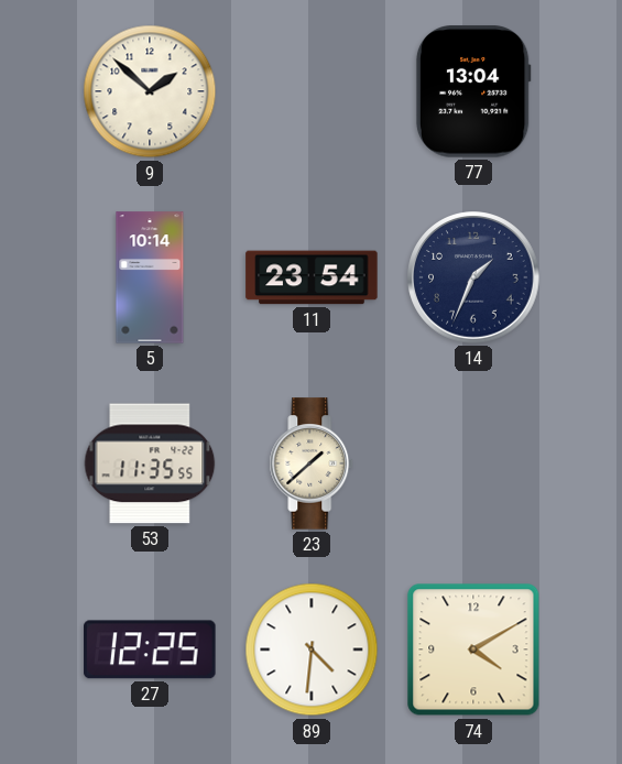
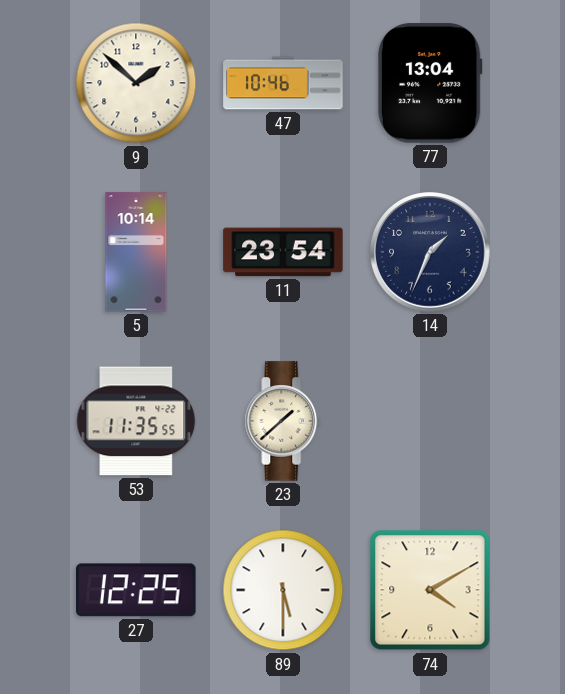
47: none -> 10:46 (283, 83)
89: 4:31 -> 5:30 (283, 590)
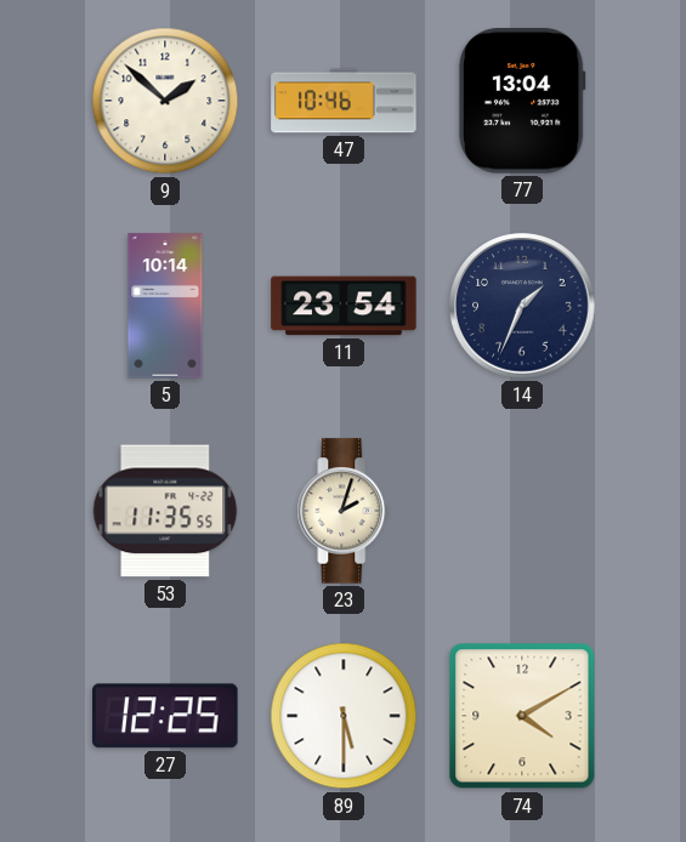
23: 1:38 -> 2:03 (344, 511)
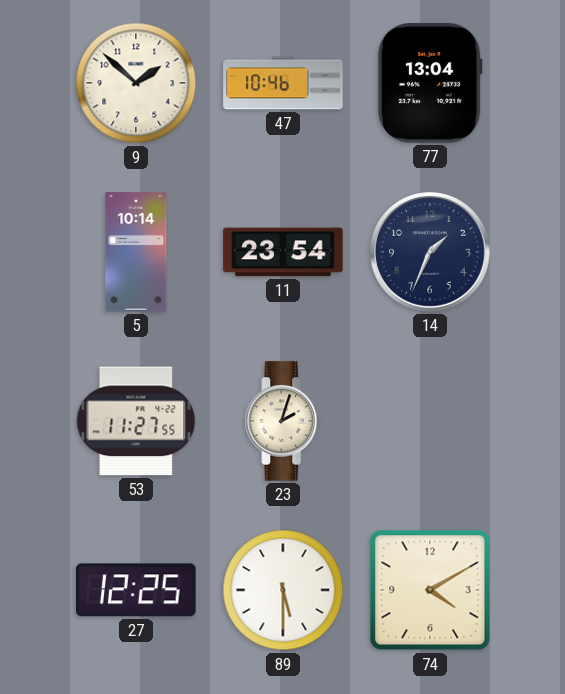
53: 11:35 -> 11:27 (136, 421)
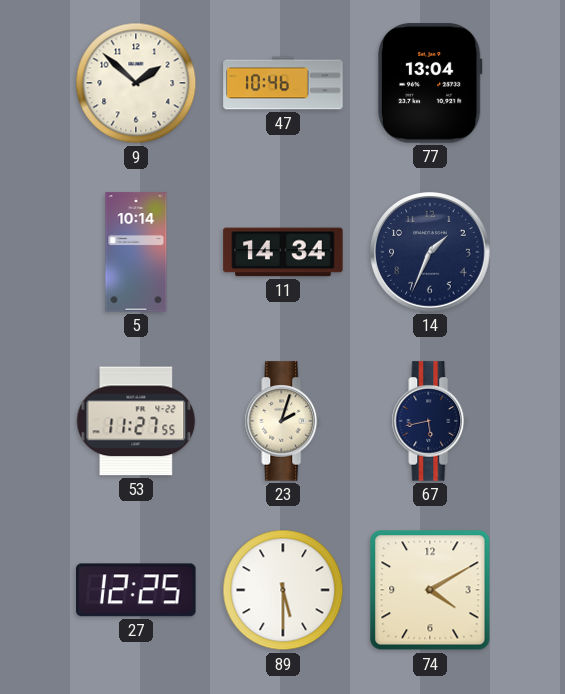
11: 23:54 -> 14:34 (283, 252)
67: none -> 5:43 (430, 421)
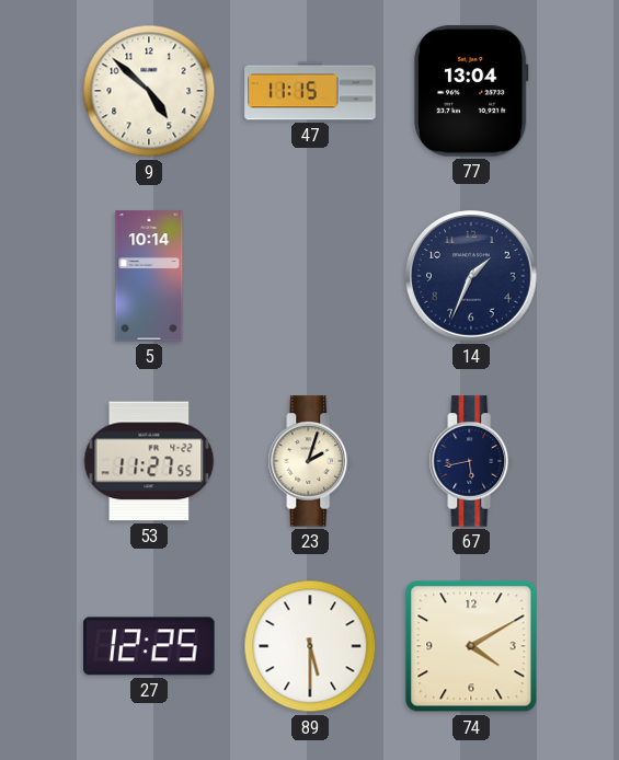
9: 1:52 -> 4:52 (149, 91)
47: 10:46 -> 11:15 (310, 91)
11: 14:34 -> none (283, 252)
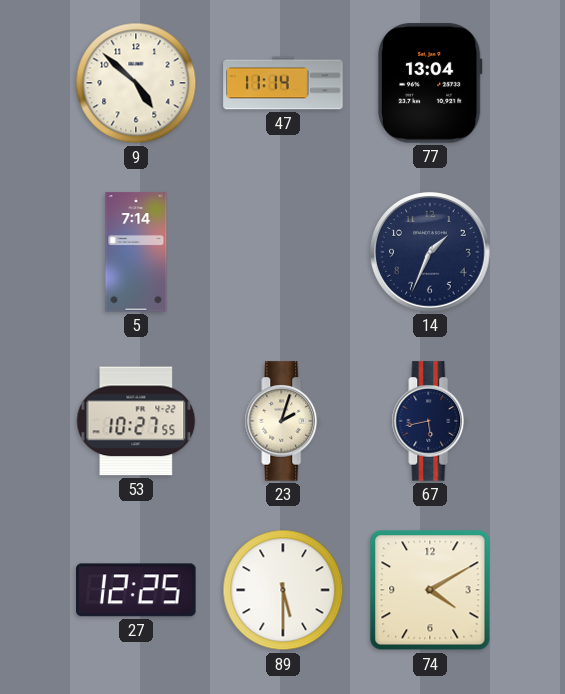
47: 11:15 -> 11:14 (283, 83)
5: 10:14 -> 7:14 (136, 252)
53: 11:27 -> 10:27 (136, 421)
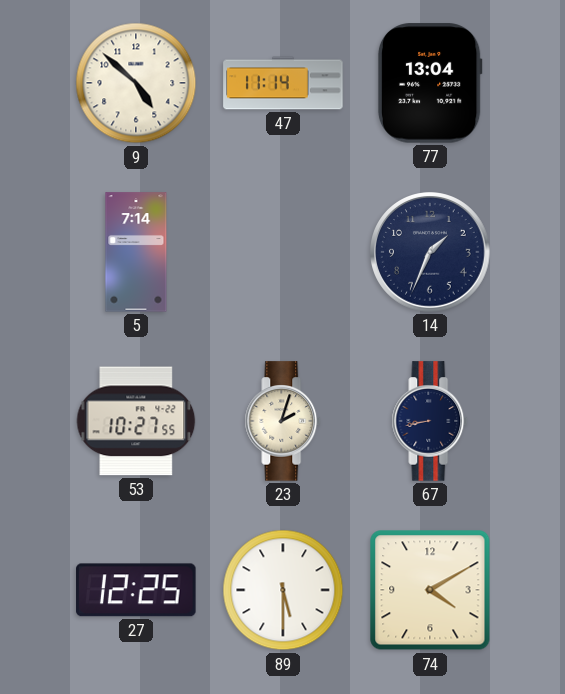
67: 5:43 -> 8:43 (430, 421)
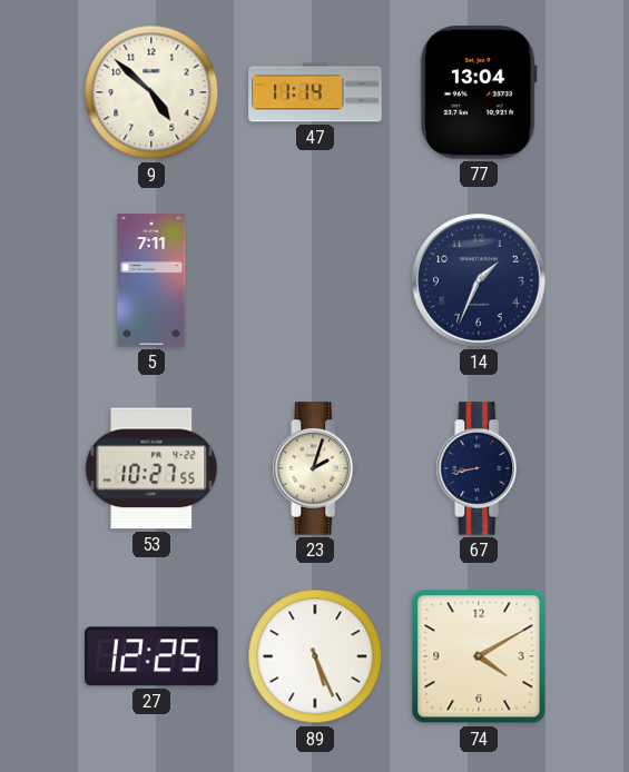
5: 7:14 -> 7:11 (151, 280)
89: 5:30 -> 5:26 (315, 656)
